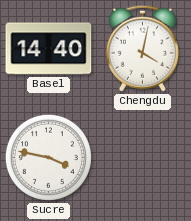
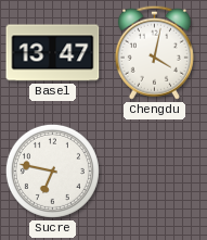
Basel: 14:40 -> 13:47 (53, 53)
Sucre: 3:47 -> 6:47 (52, 170)
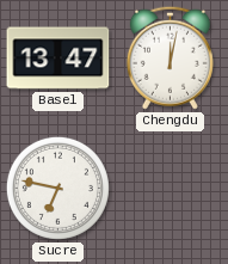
Chengdu: 4:02 -> 12:02 (170, 57)
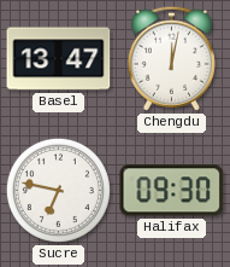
Halifax: none -> 09:30 (172, 191)
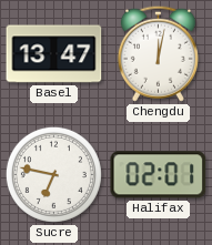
Halifax: 09:30 -> 02:01 (159, 175)
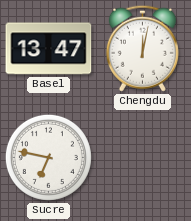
Halifax: 02:01 -> none (159, 175)
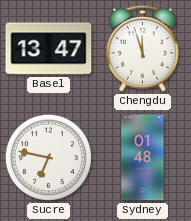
Chengdu: 12:02 -> 11:57 (142, 48)
Sydney: none -> 01:48 (143, 158)
